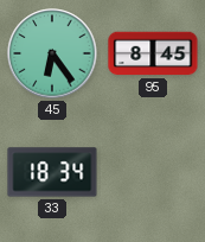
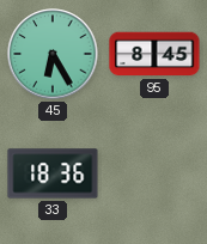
45: 6:24 -> 6:25 (53, 54)
33: 18:34 -> 18:36 (53, 173)
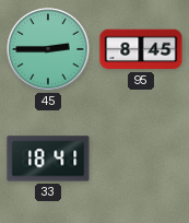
45: 6:25 -> 2:45 (48, 49)
33: 18:36 -> 18:41 (48, 159)
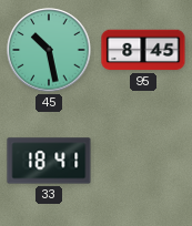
45: 2:45 -> 10:28 (49, 50)
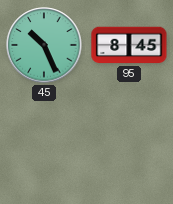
45: 10:28 -> 10:26 (44, 45)
33: 18:41 -> none (49, 161)
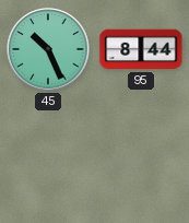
95: 8:45 -> 8:44 (141, 49)
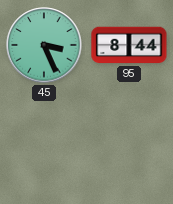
45: 10:26 -> 3:26 (44, 45)
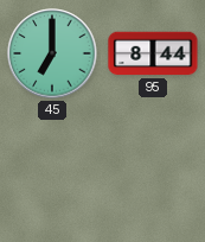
45: 3:26 -> 7:00 (52, 53)
